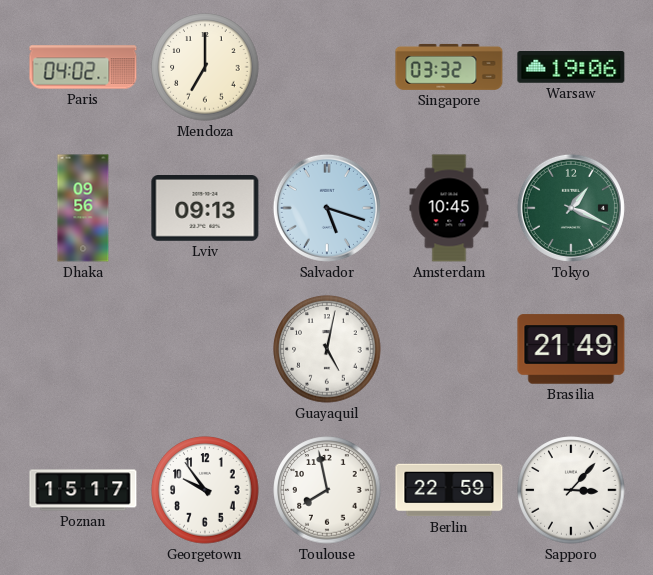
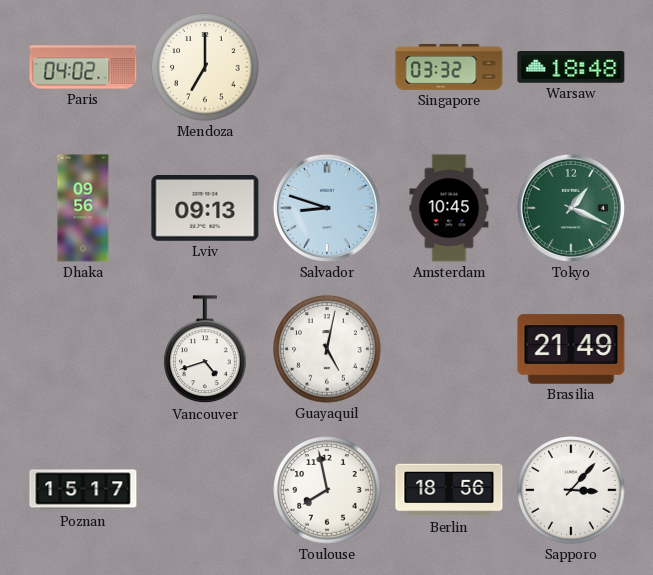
Warsaw: 19:06 -> 18:48 (571, 68)
Salvador: 5:18 -> 8:48 (327, 208)
Vancouver: none -> 4:42 (205, 350)
Georgetown: 9:54 -> none (205, 490)
Berlin: 22:59 -> 18:56 (449, 490)
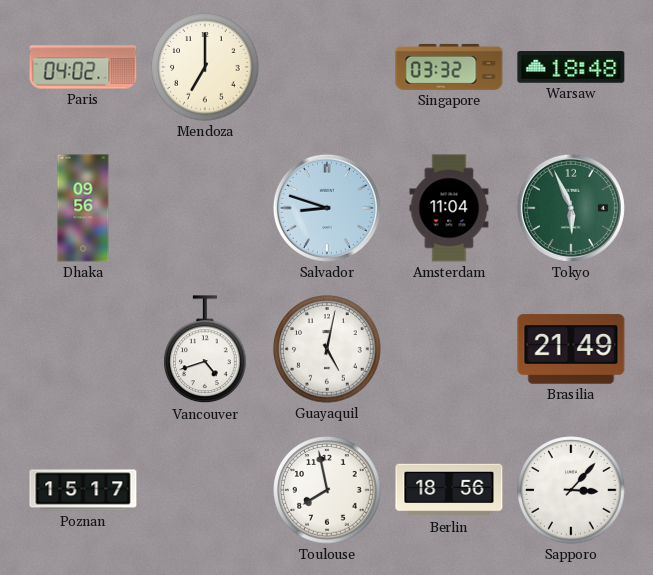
Lviv: 09:13 -> none (205, 209)
Amsterdam: 10:45 -> 11:04 (449, 208)
Tokyo: 1:19 -> 5:56 (571, 208)
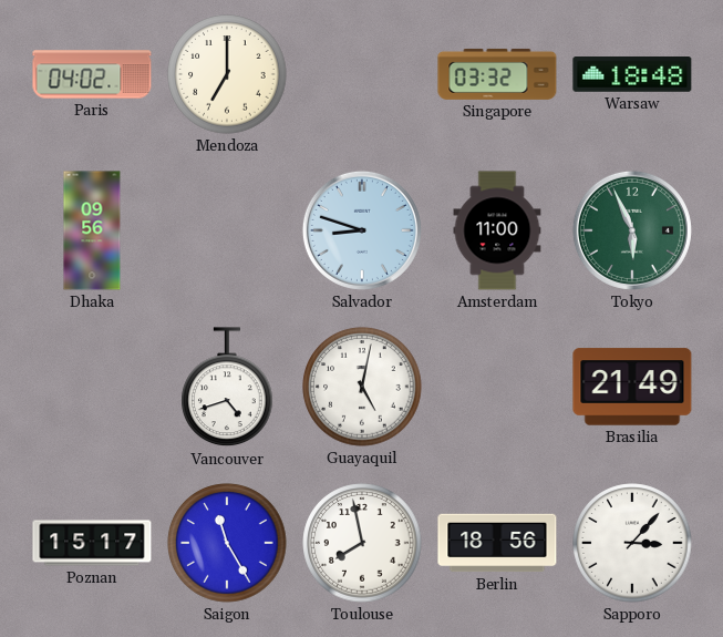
Amsterdam: 11:04 -> 11:00 (497, 230)
Saigon: none -> 11:25 (227, 543)
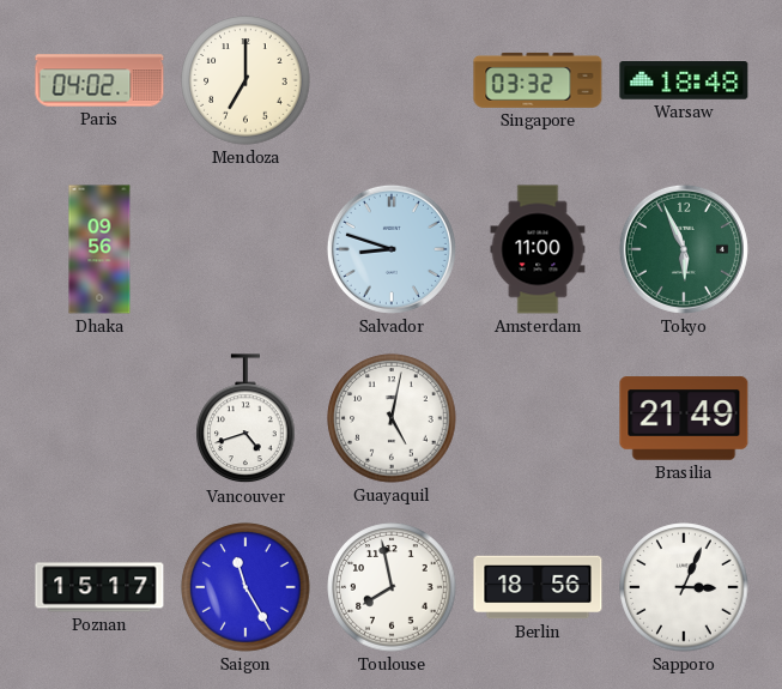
Sapporo: 3:07 -> 3:04 (684, 587)
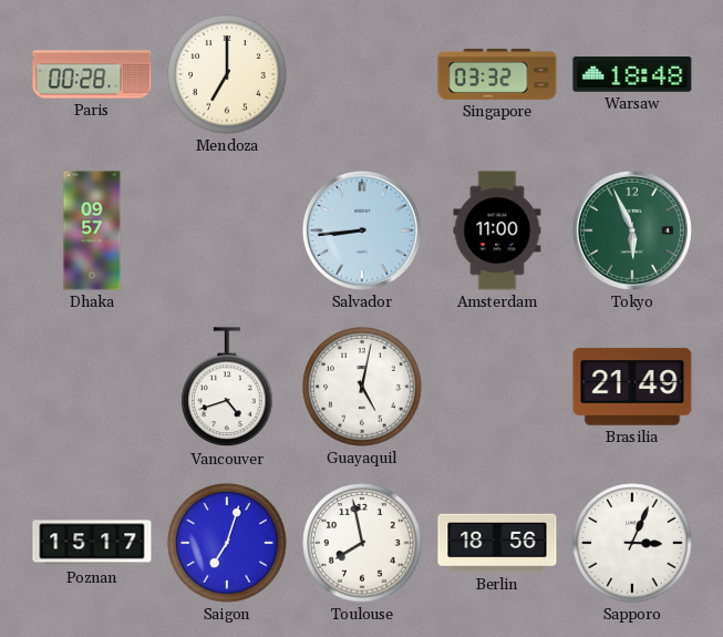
Paris: 04:02 -> 00:28 (92, 74)
Dhaka: 09:56 -> 09:57 (92, 230)
Salvador: 8:48 -> 8:44 (362, 230)
Saigon: 11:25 -> 7:03 (227, 543)
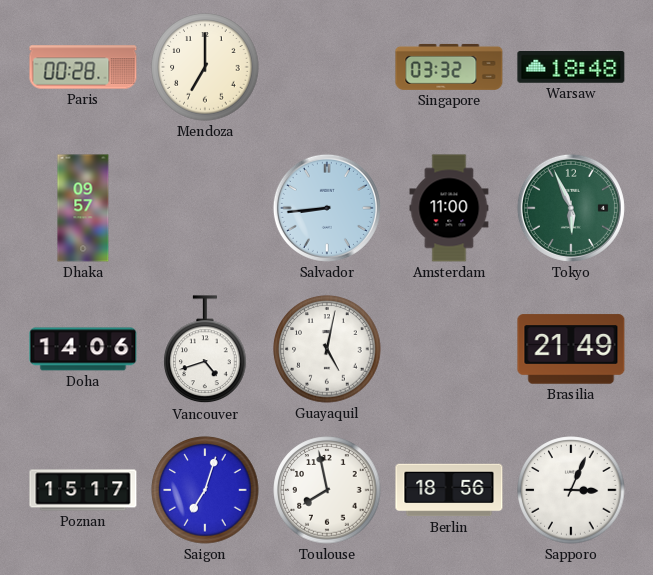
Doha: none -> 14:06 (83, 349)
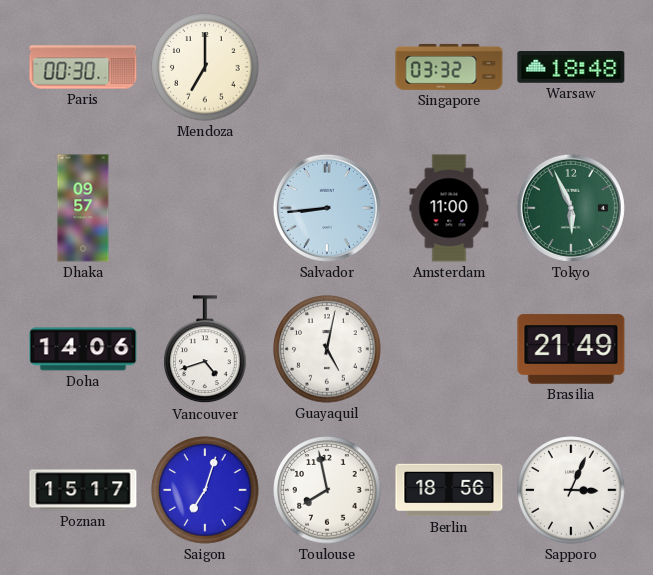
Paris: 00:28 -> 00:30 (83, 67)
